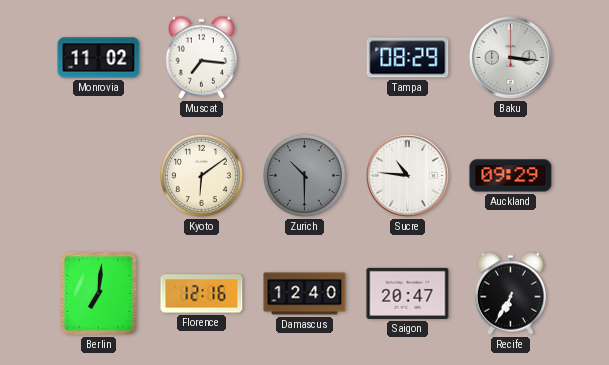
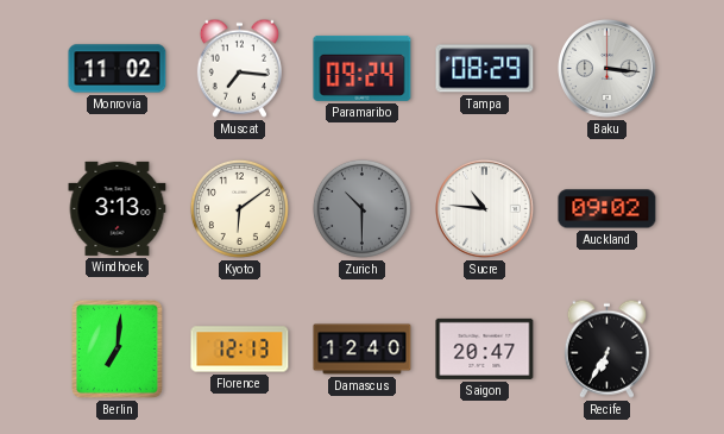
Paramaribo: none -> 09:24 (363, 68)
Windhoek: none -> 3:13 (118, 208)
Auckland: 09:29 -> 09:02 (607, 209)
Florence: 12:16 -> 12:13 (240, 350)
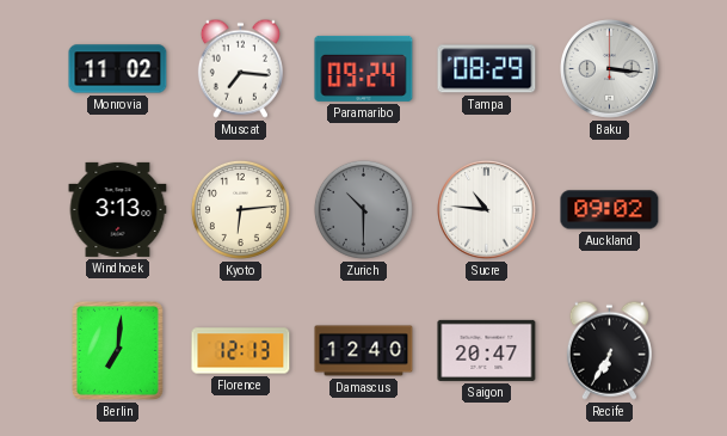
Kyoto: 6:09 -> 6:14 (240, 209)
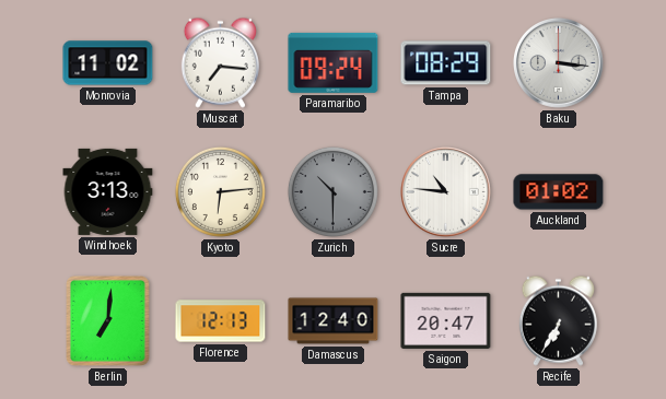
Auckland: 09:02 -> 01:02 (559, 192)
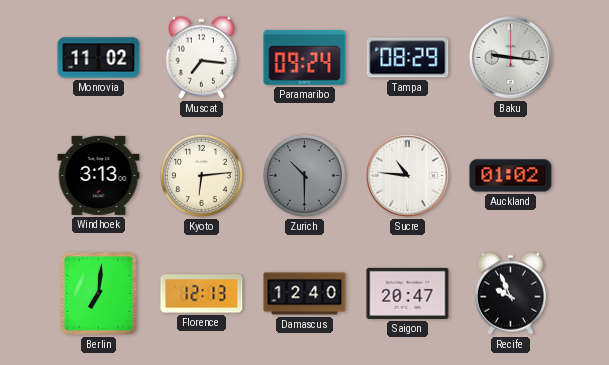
Baku: 3:16 -> 9:16 (511, 58)
Recife: 6:35 -> 9:56 (510, 293)
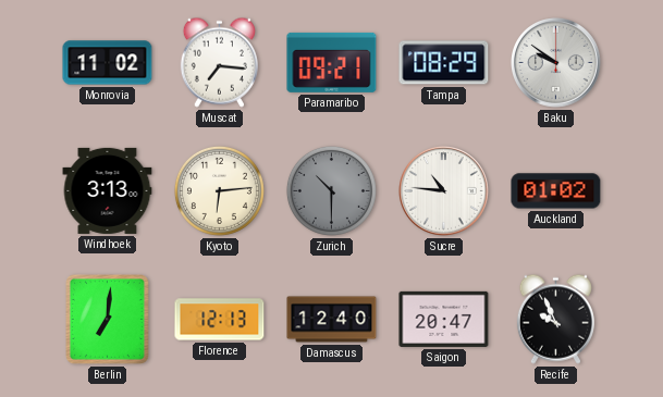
Paramaribo: 09:24 -> 09:21 (332, 62)
Baku: 9:16 -> 9:51 (556, 63)
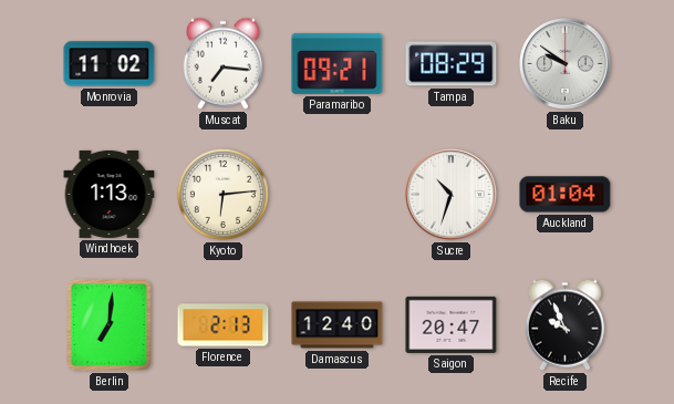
Windhoek: 3:13 -> 1:13 (110, 194)
Zurich: 10:30 -> none (331, 190)
Sucre: 10:46 -> 10:33 (452, 195)
Auckland: 01:02 -> 01:04 (566, 195)
Florence: 12:13 -> 2:13 (224, 325)
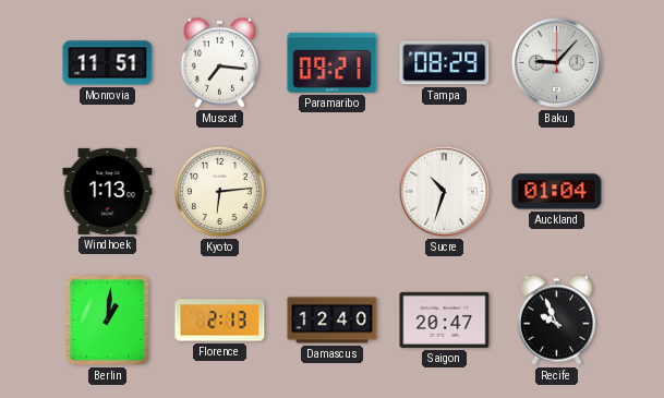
Monrovia: 11:02 -> 11:51 (108, 63)
Baku: 9:51 -> 9:07 (557, 63)
Berlin: 7:01 -> 1:01 (108, 321)
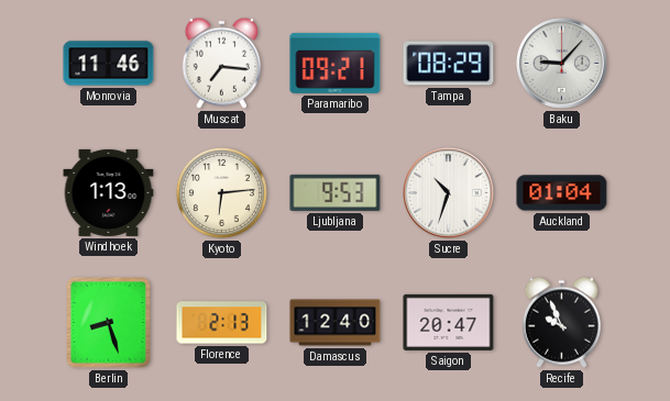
Monrovia: 11:51 -> 11:46 (109, 64)
Ljubljana: none -> 9:53 (336, 192)
Berlin: 1:01 -> 8:27 (109, 323)
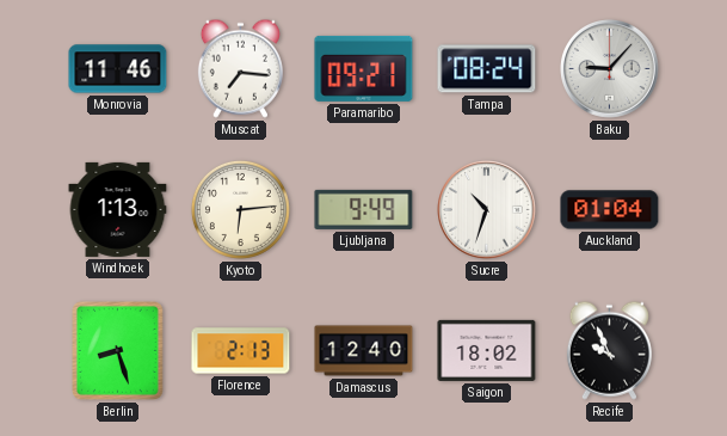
Tampa: 08:29 -> 08:24 (487, 69)
Ljubljana: 9:53 -> 9:49 (364, 209)
Saigon: 20:47 -> 18:02 (487, 350)
